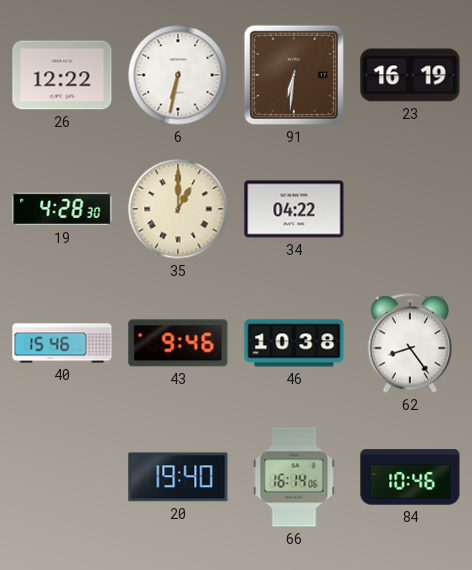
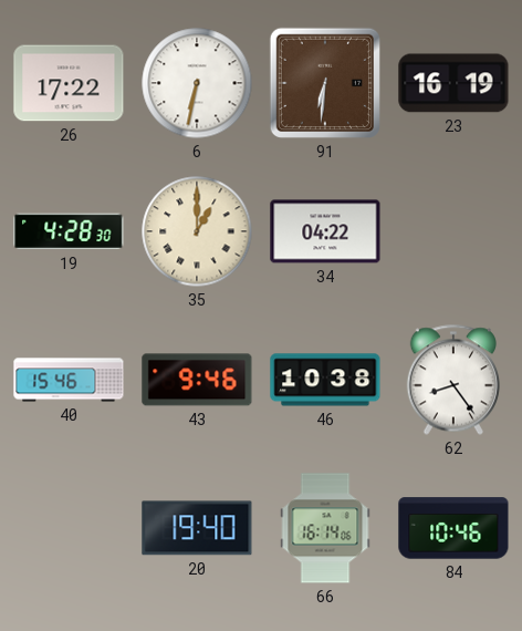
26: 12:22 -> 17:22 (69, 83)
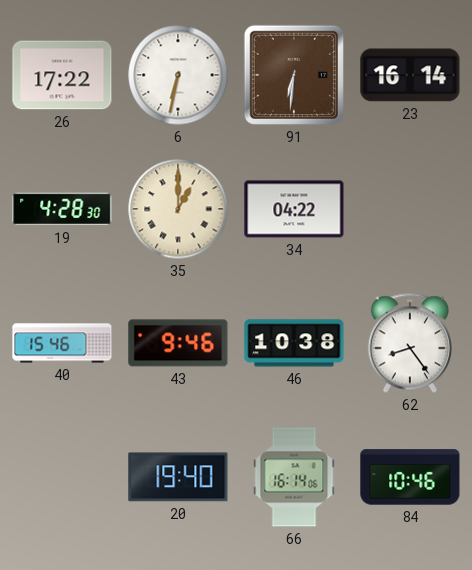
23: 16:19 -> 16:14 (410, 75)
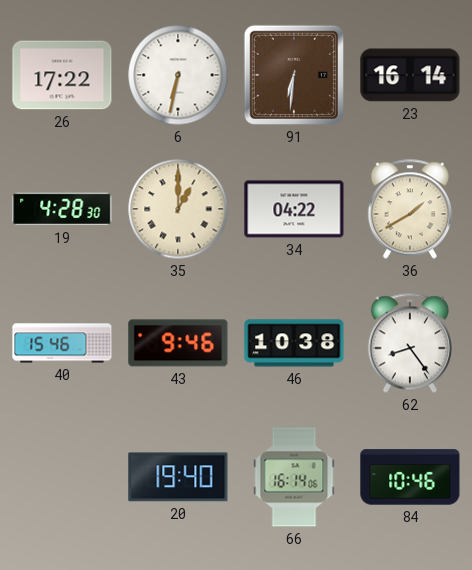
36: none -> 1:40 (410, 209)
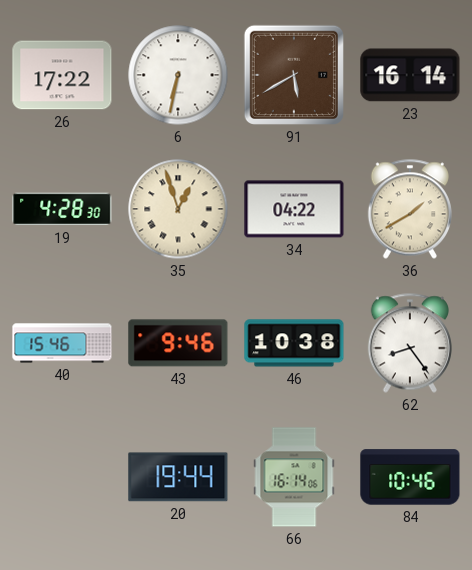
91: 6:31 -> 5:40 (294, 75)
35: 1:00 -> 12:57 (178, 209)
20: 19:40 -> 19:44 (178, 477)
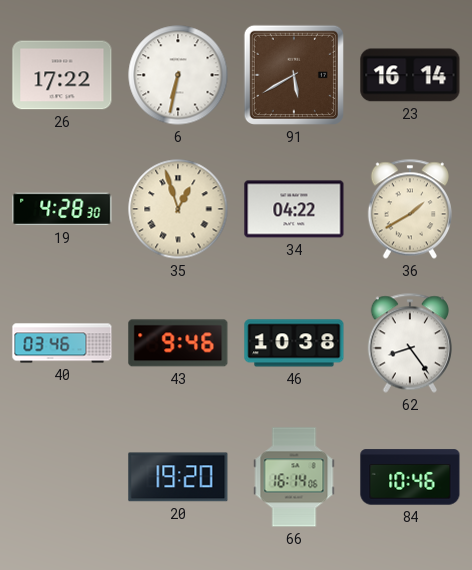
40: 15:46 -> 03:46 (62, 343)
20: 19:44 -> 19:20 (178, 477)
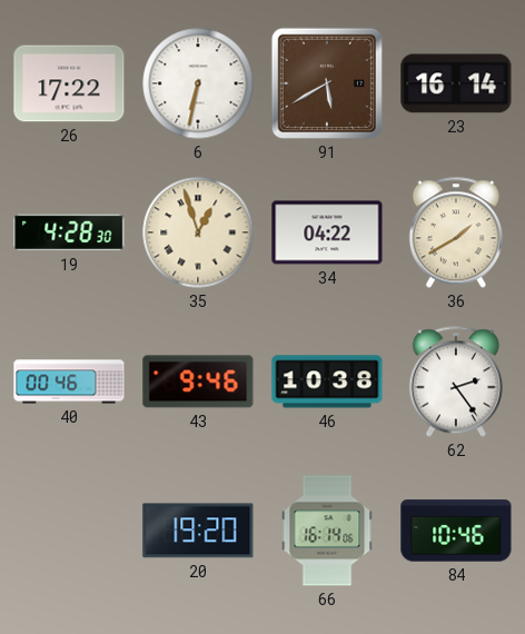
40: 03:46 -> 00:46 (69, 382)
62: 8:24 -> 2:24 (456, 382)
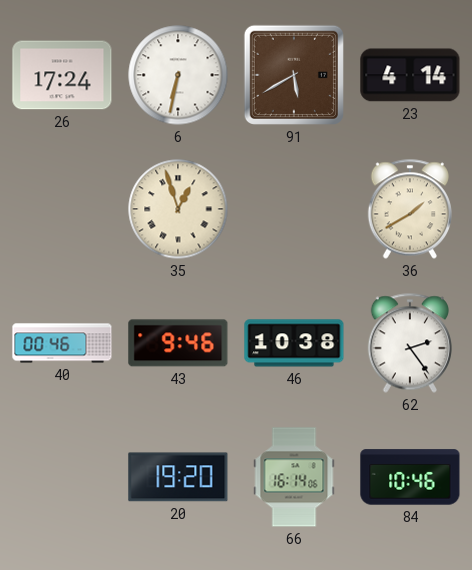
26: 17:22 -> 17:24 (62, 75)
23: 16:14 -> 4:14 (410, 75)
19: 4:28 -> none (69, 232)
34: 04:22 -> none (327, 232)
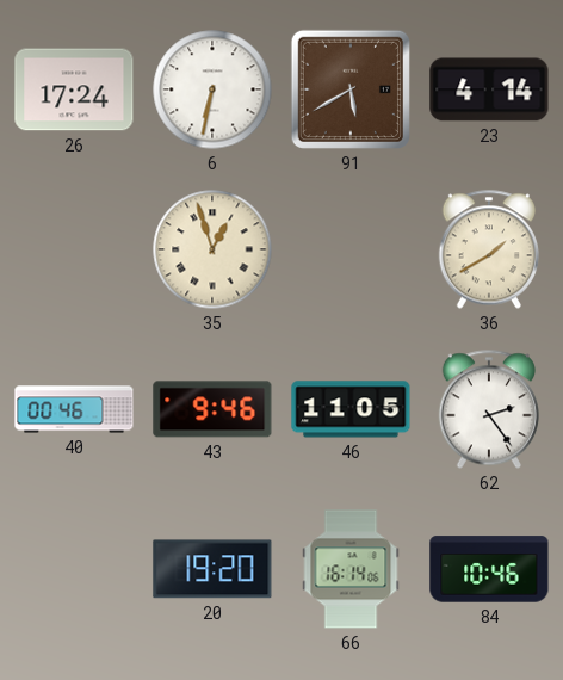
46: 10:38 -> 11:05 (351, 409)
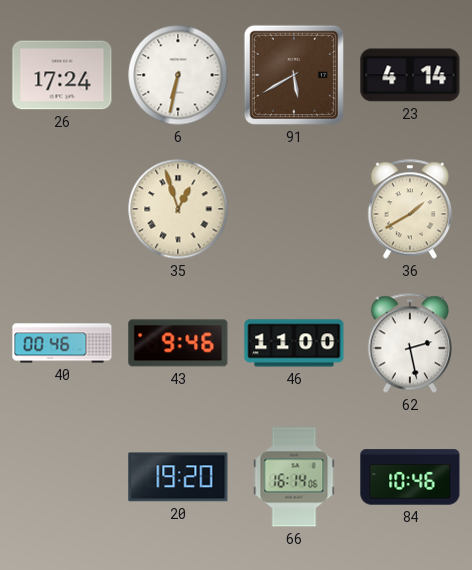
46: 11:05 -> 11:00 (294, 343)
62: 2:24 -> 2:28 (410, 343)
